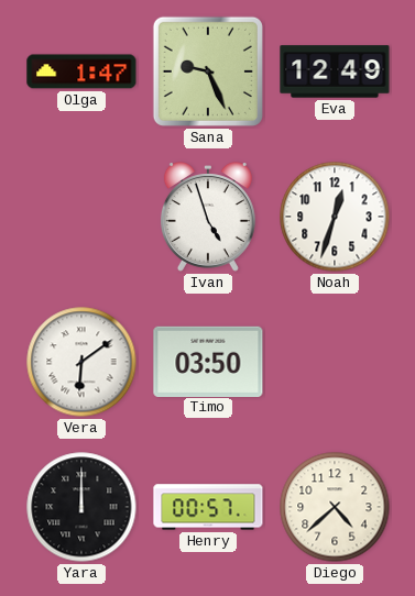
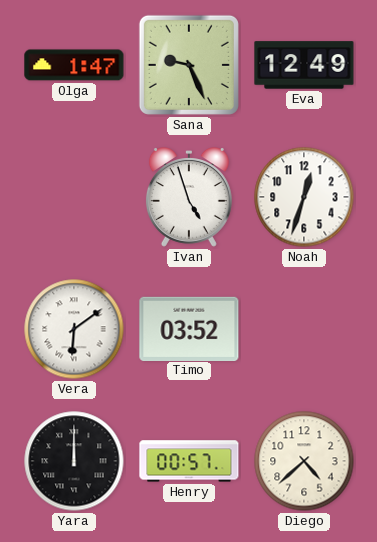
Timo: 03:50 -> 03:52 (189, 328)
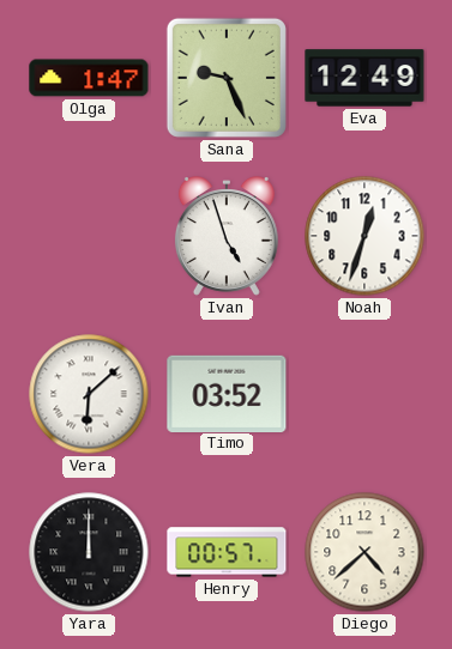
Vera: 6:09 -> 6:08 (89, 394)
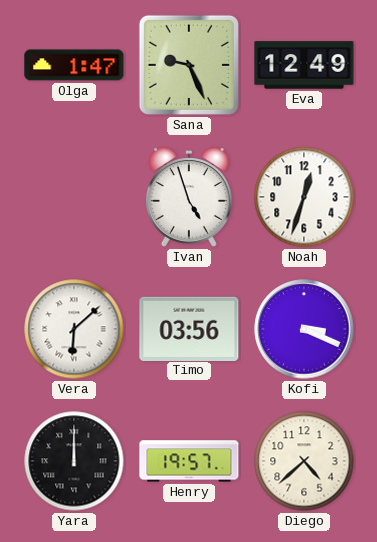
Timo: 03:52 -> 03:56 (189, 328)
Kofi: none -> 3:19 (304, 329)
Henry: 00:57 -> 19:57 (189, 461)
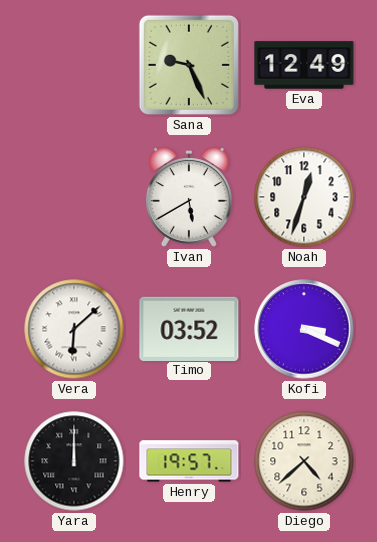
Olga: 1:47 -> none (74, 65)
Ivan: 4:57 -> 5:40 (189, 198)
Timo: 03:56 -> 03:52 (189, 328)
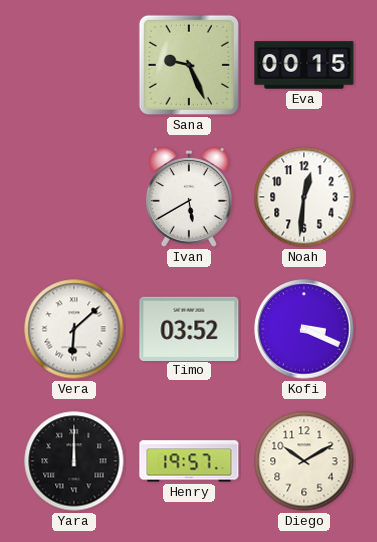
Eva: 12:49 -> 00:15 (304, 65)
Noah: 12:33 -> 12:31 (304, 197)
Diego: 4:38 -> 10:10 (304, 461)
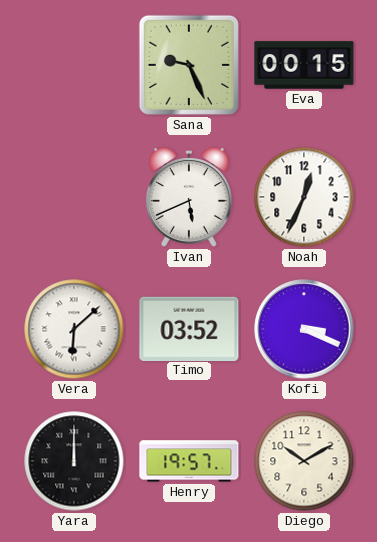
Ivan: 5:40 -> 5:41 (189, 198)
Noah: 12:31 -> 12:34 (304, 197)
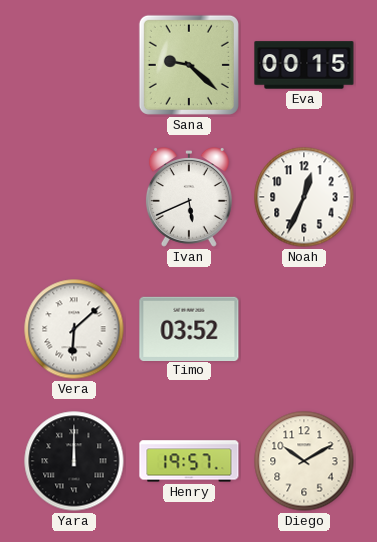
Sana: 9:26 -> 9:22 (189, 65)
Kofi: 3:19 -> none (304, 329)
